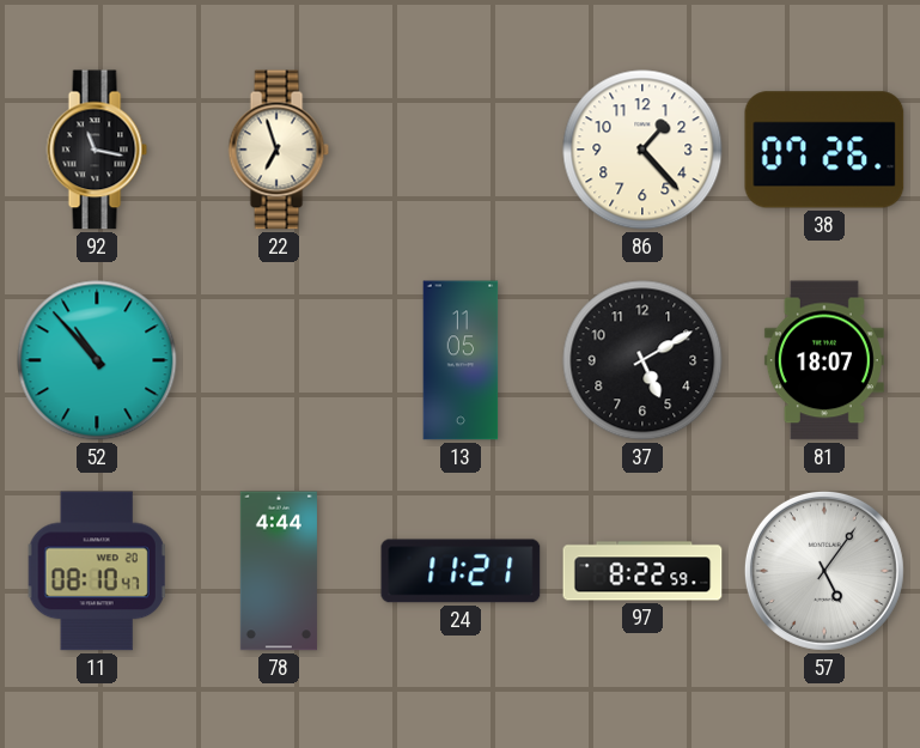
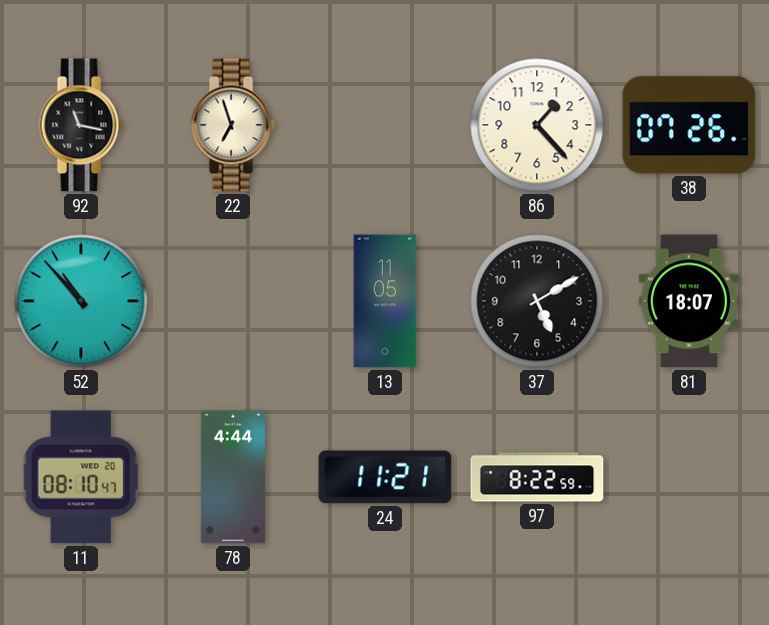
57: 5:06 -> none (824, 571)
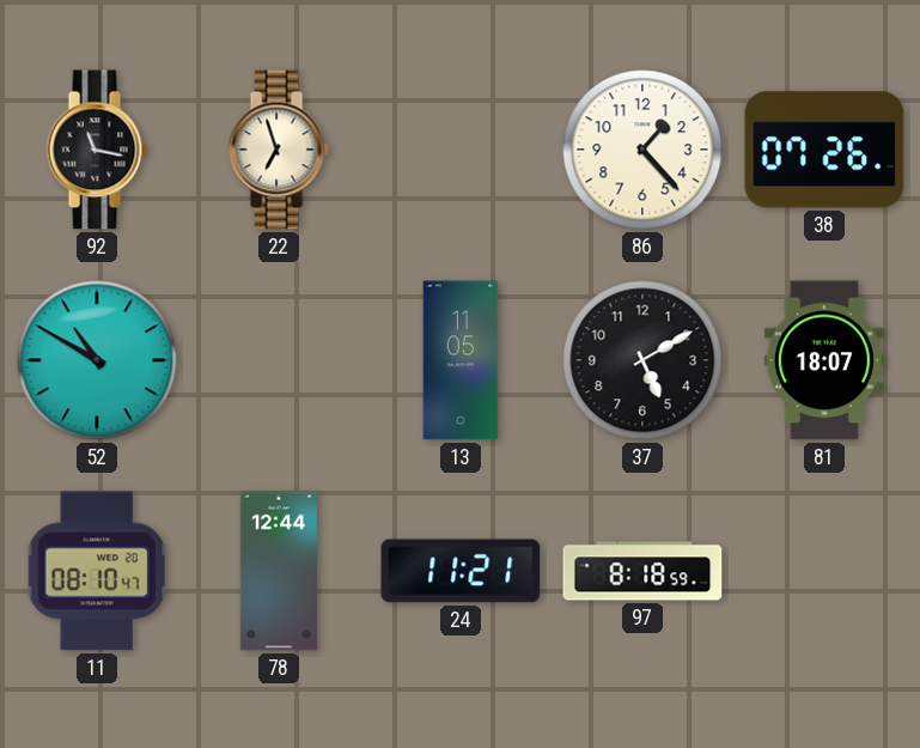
52: 10:53 -> 10:50 (97, 360)
78: 4:44 -> 12:44 (279, 571)
97: 8:22 -> 8:18 (642, 571)
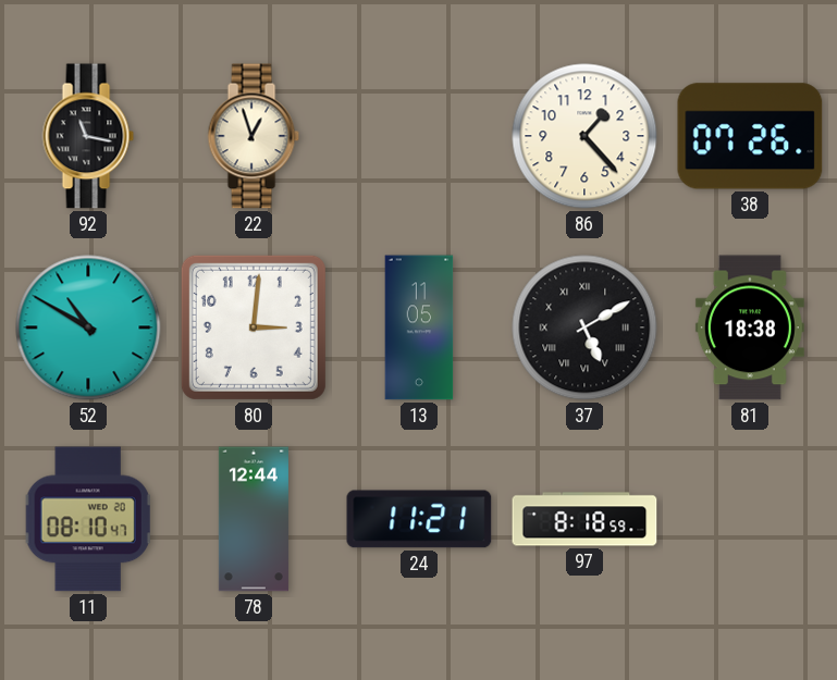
22: 6:57 -> 12:57 (254, 136)
80: none -> 3:01 (254, 327)
37 numerals: Arabic -> Roman (584, 327)
81: 18:07 -> 18:38 (750, 327)
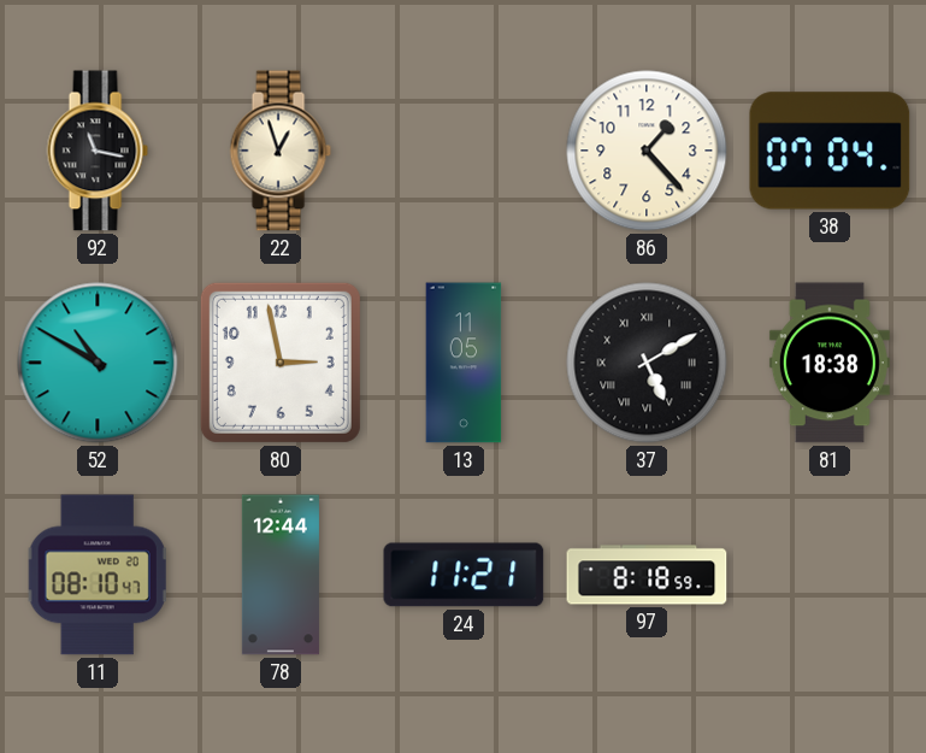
38: 07:26 -> 07:04 (830, 151)
80: 3:01 -> 2:58 (281, 363)
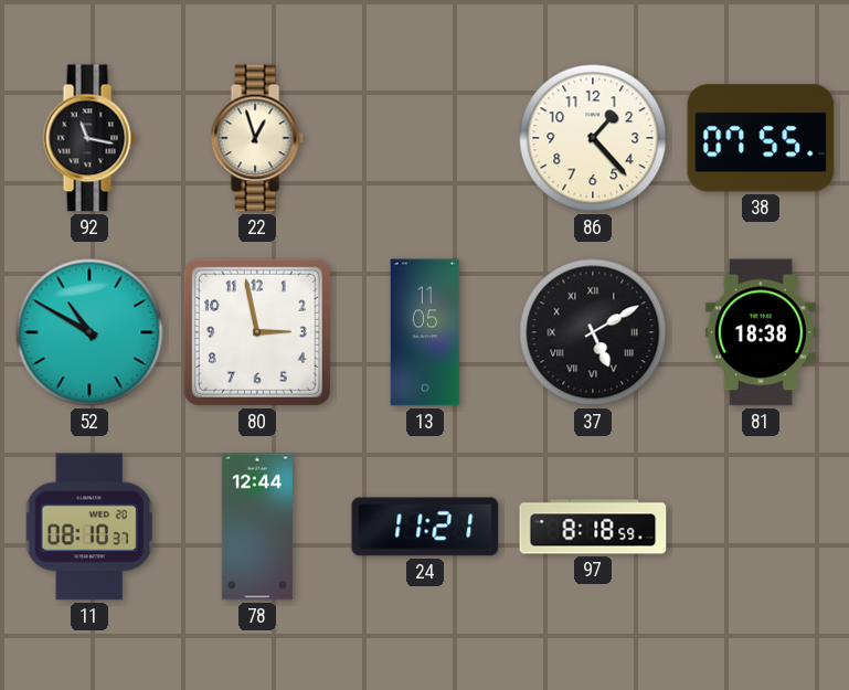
38: 07:04 -> 07:55 (761, 138)
11: 08:10:47 -> 08:10:37 (89, 527)
